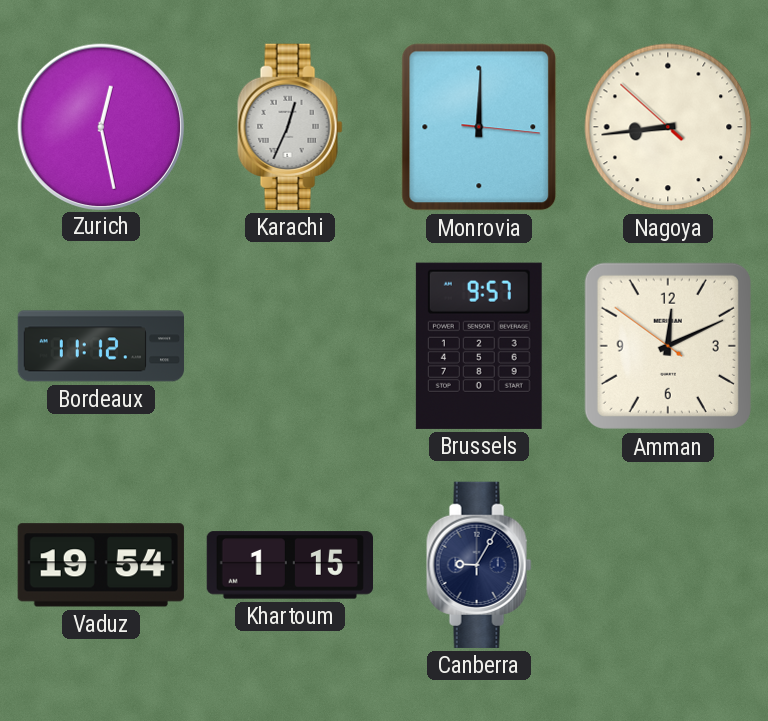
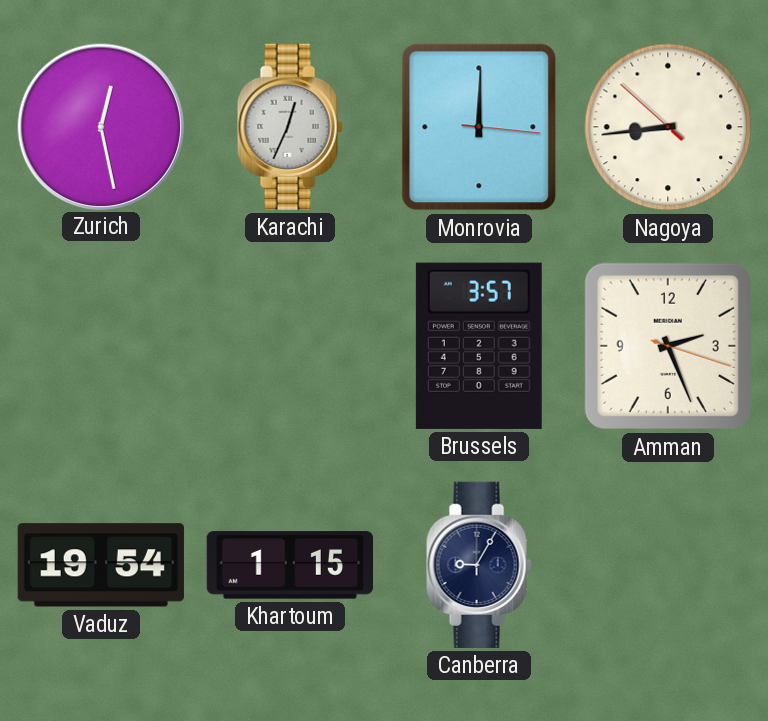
Bordeaux: 11:12 -> none (100, 346)
Brussels: 9:57 -> 3:57 (479, 346)
Amman: 12:10 -> 2:26 (668, 346)
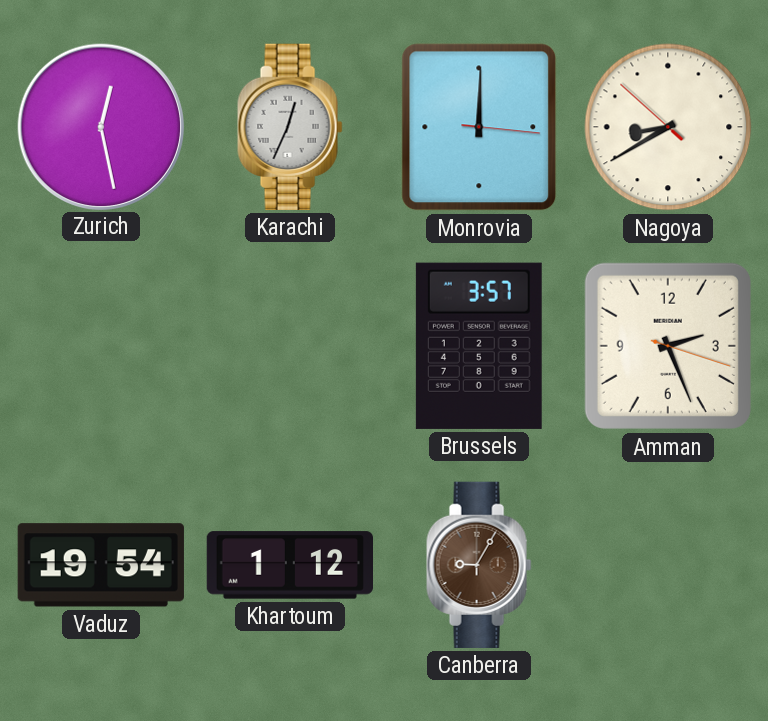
Nagoya: 8:43 -> 8:39 (668, 127)
Khartoum: 1:15 -> 1:12 (289, 565)
Canberra dial: navy -> brown (479, 565)
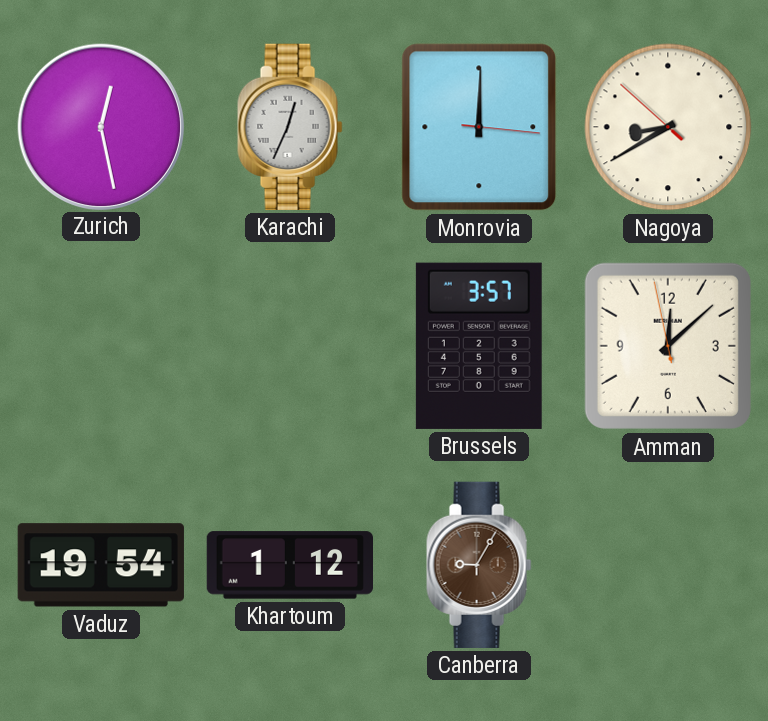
Amman: 2:26 -> 12:07 (668, 346)
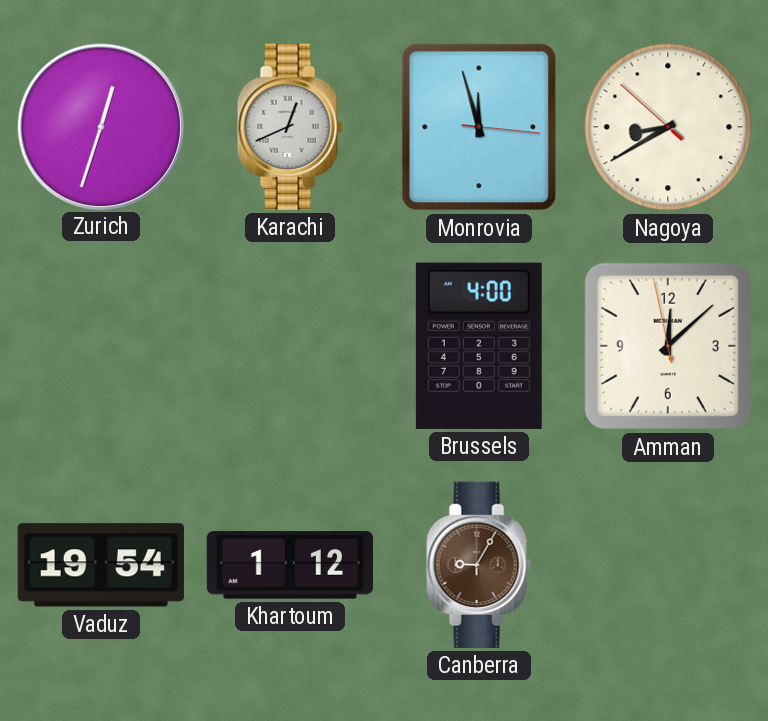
Zurich: 12:28 -> 12:33 (100, 126)
Karachi: 12:34 -> 12:41 (290, 127)
Monrovia: 12:00 -> 11:57 (479, 127)
Brussels: 3:57 -> 4:00 (479, 346)
